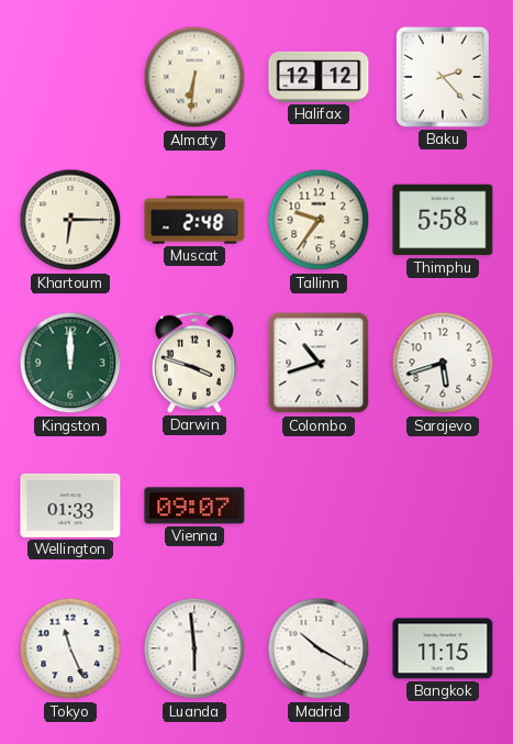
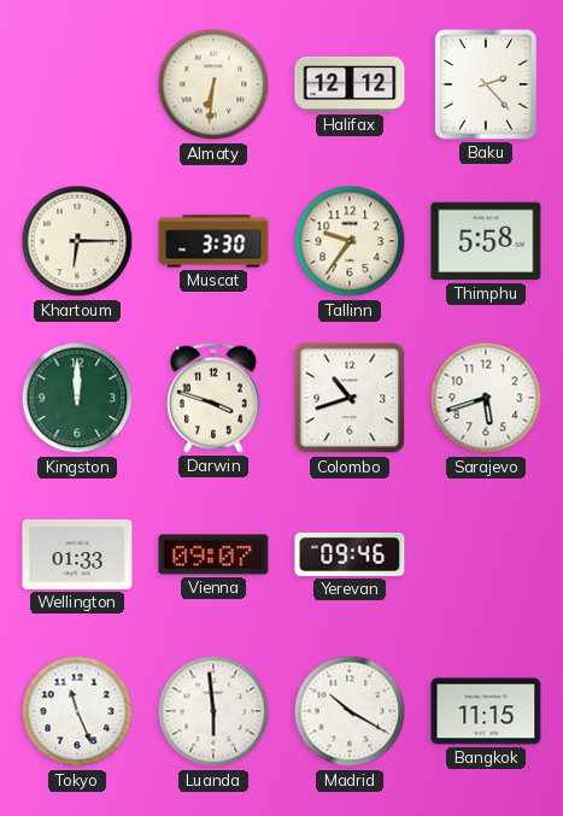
Muscat: 2:48 -> 3:30 (213, 241)
Yerevan: none -> 09:46 (350, 554)
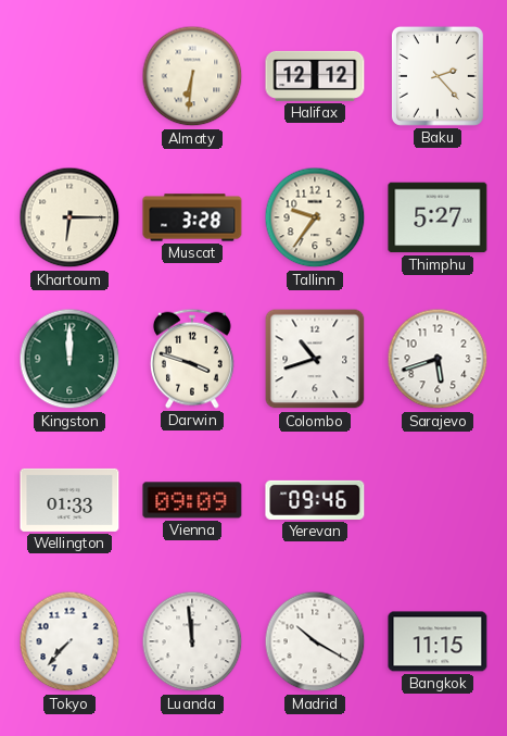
Muscat: 3:30 -> 3:28 (192, 217)
Thimphu: 5:58 -> 5:27 (438, 217)
Vienna: 09:07 -> 09:09 (192, 500)
Tokyo: 11:26 -> 7:37 (69, 641)
Luanda: 5:59 -> 11:59 (192, 641)
